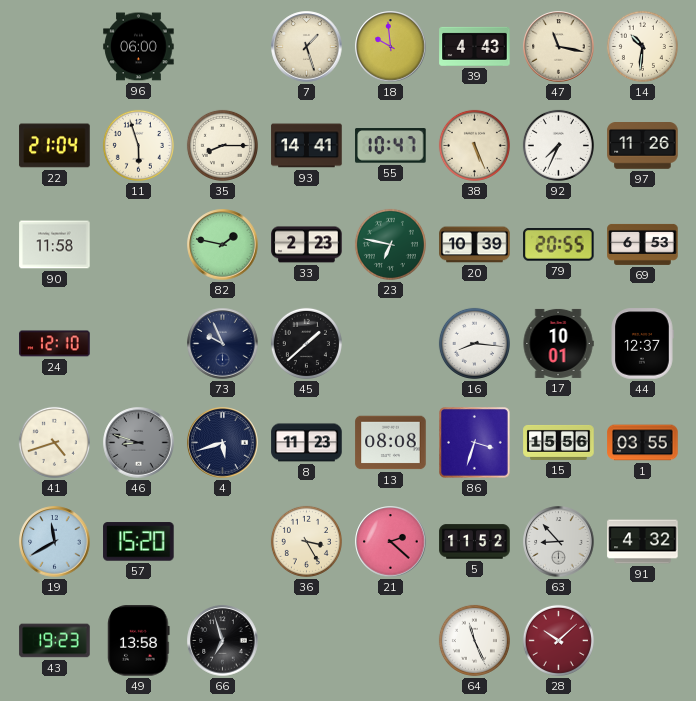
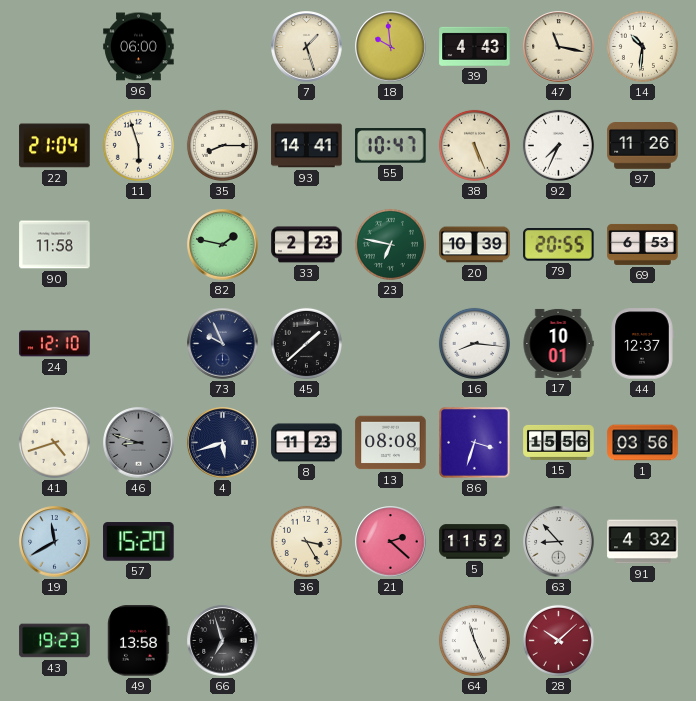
1: 03:55 -> 03:56 (643, 443)
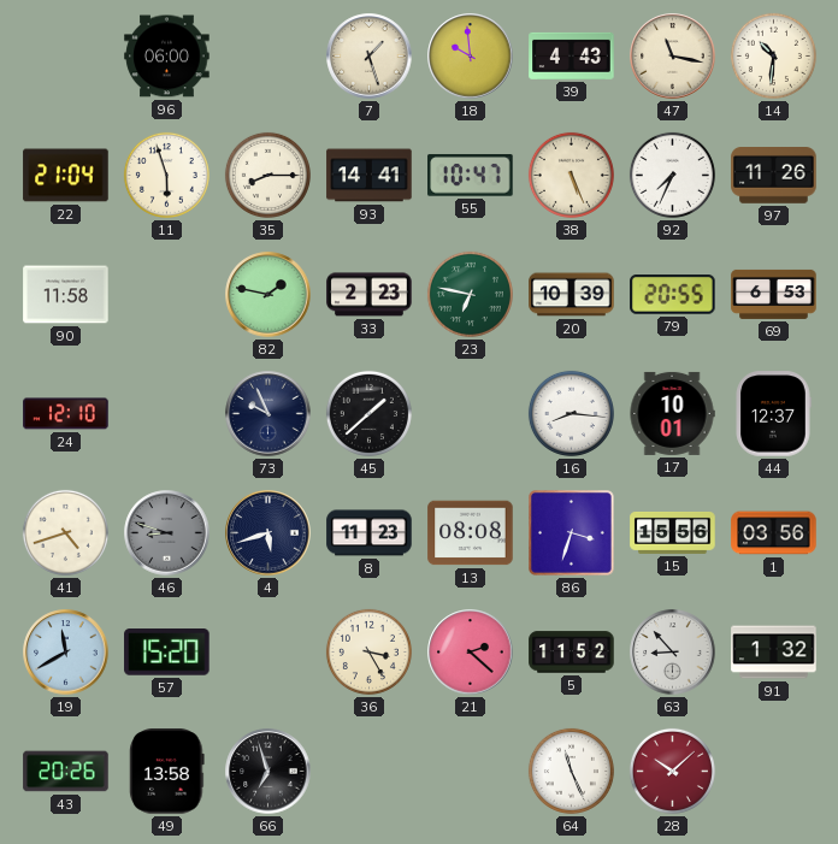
91: 4:32 -> 1:32 (774, 653)
43: 19:23 -> 20:26 (66, 772)
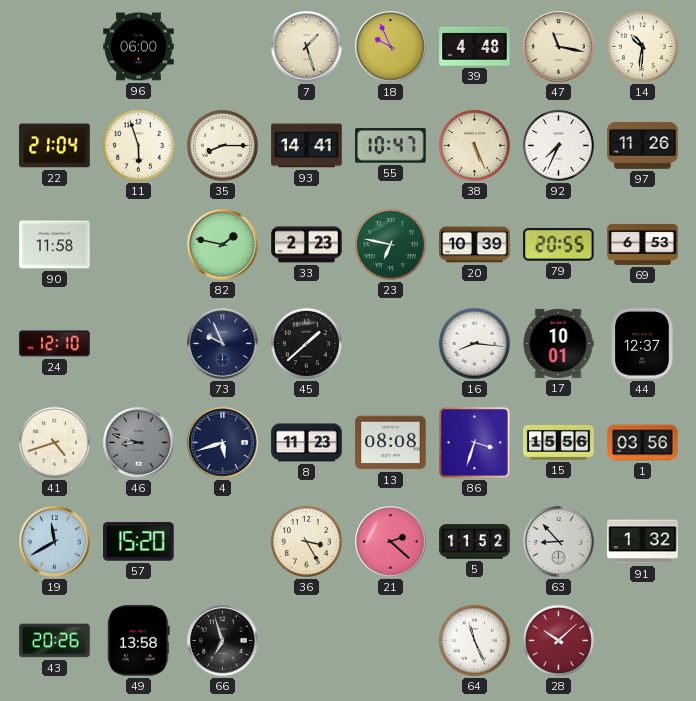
18: 9:59 -> 9:56 (391, 47)
39: 4:43 -> 4:48 (475, 46)
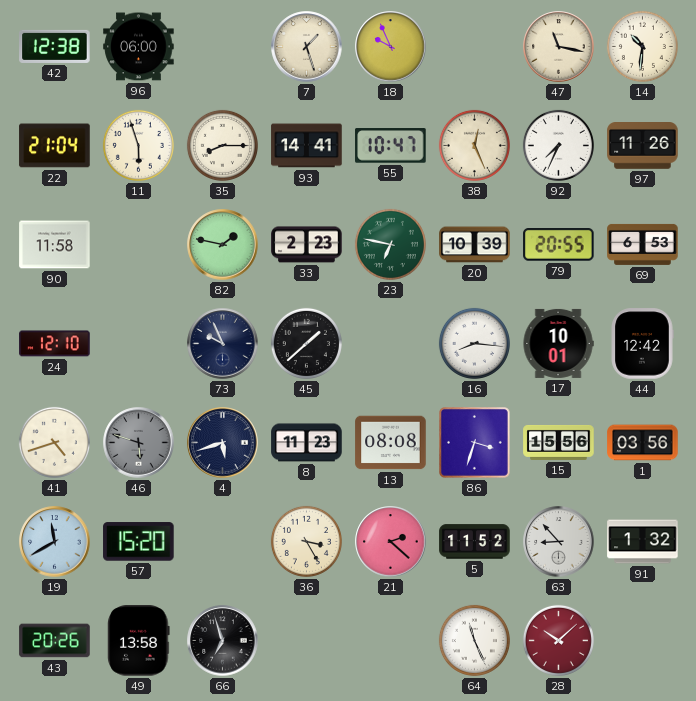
42: none -> 12:38 (55, 46)
39: 4:48 -> none (475, 46)
38: 5:26 -> 12:26 (474, 145)
44: 12:37 -> 12:42 (642, 344)
46: 8:48 -> 5:48 (139, 443)
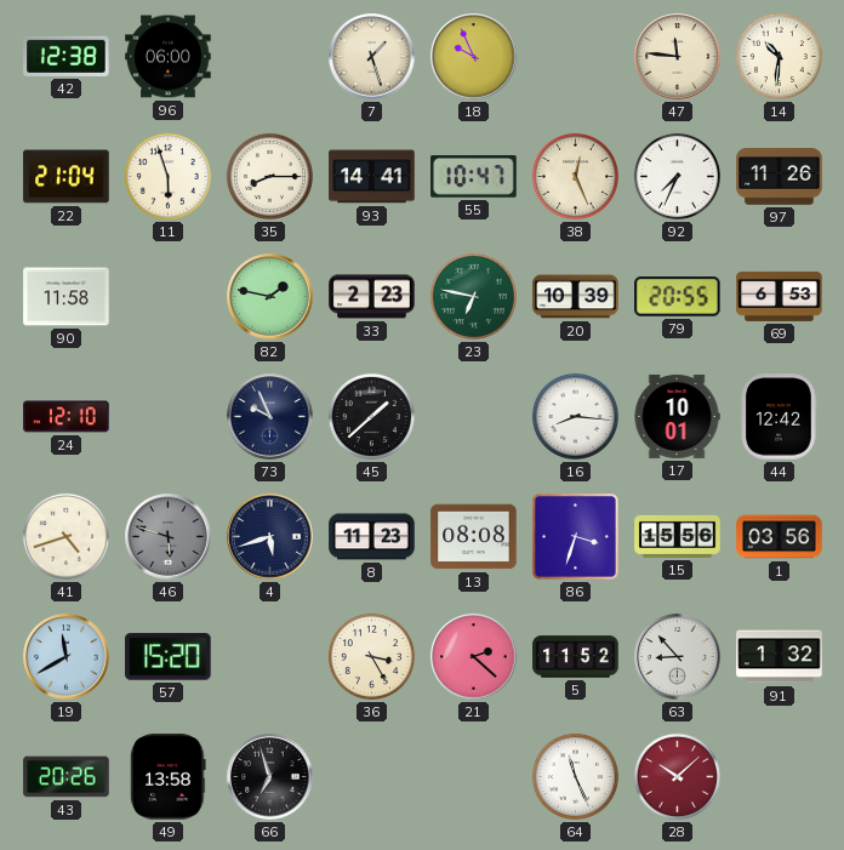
47: 11:17 -> 11:46 (678, 57)
